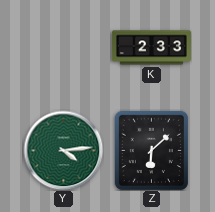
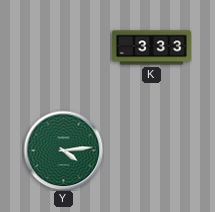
K: 2:33 -> 3:33 (151, 48)
Z: 6:08 -> none (151, 150)
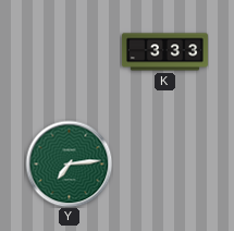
Y: 4:14 -> 7:14 (69, 163)
